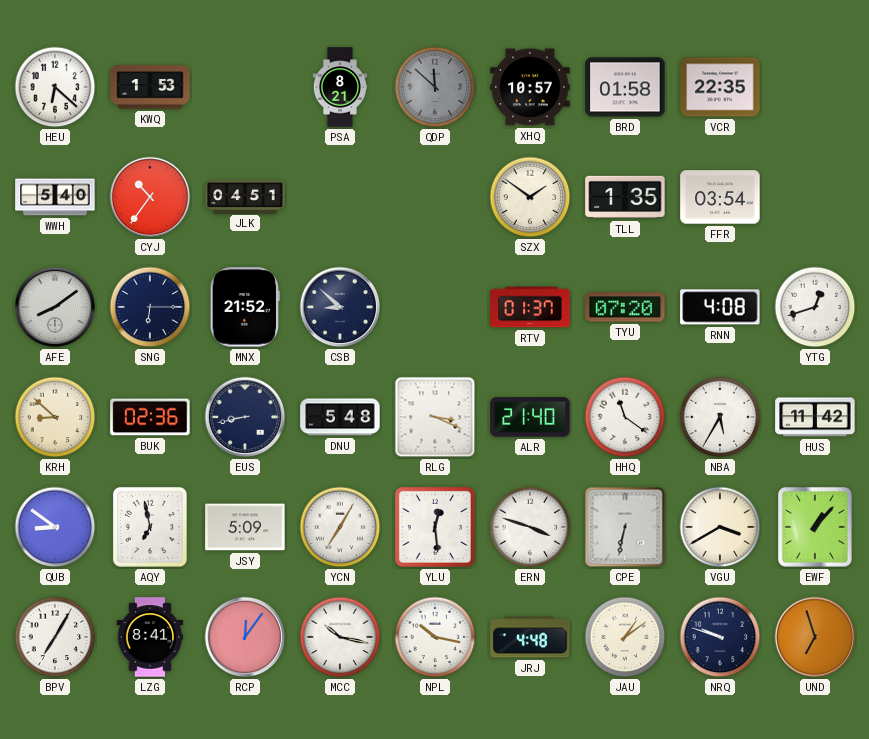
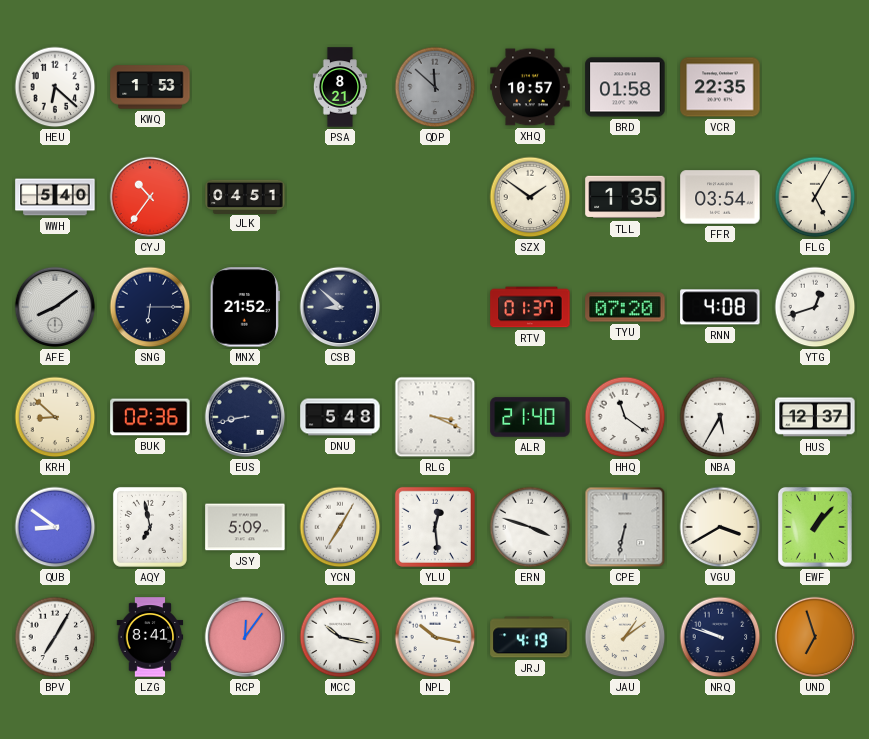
FLG: none -> 5:05 (815, 197)
HUS: 11:42 -> 12:37 (815, 417)
JRJ: 4:48 -> 4:19 (530, 637)
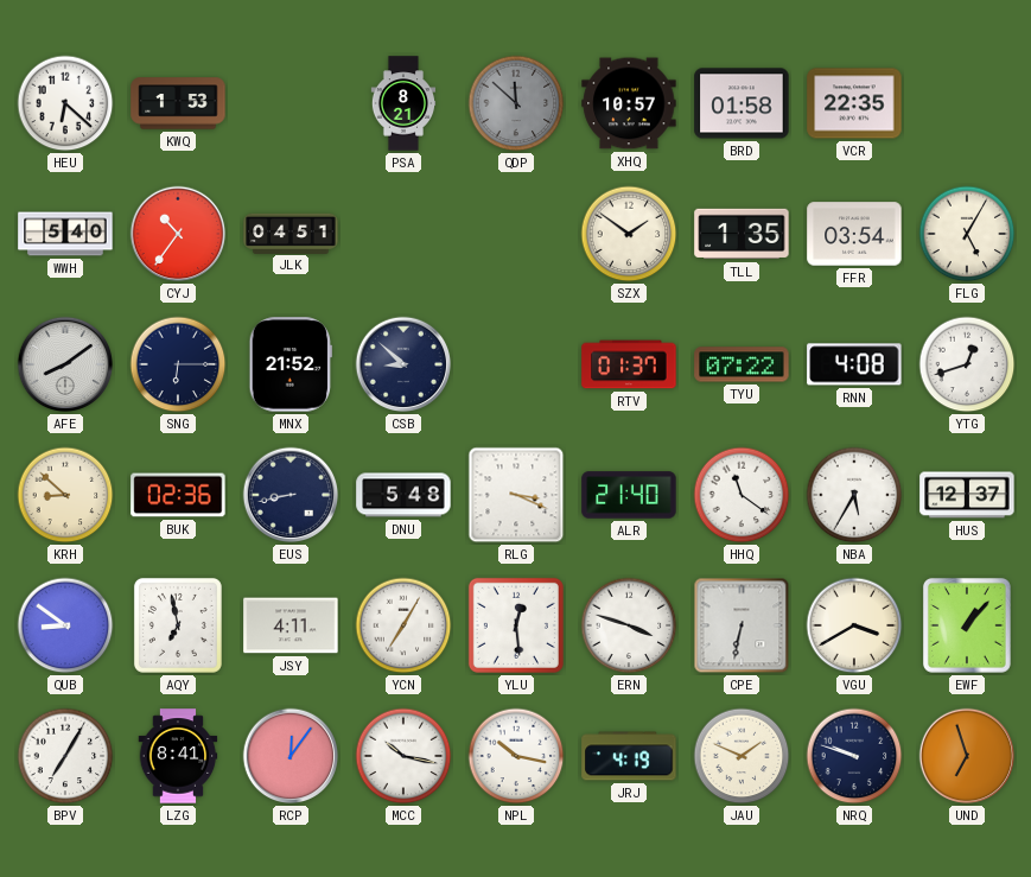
TYU: 07:20 -> 07:22 (742, 364)
JSY: 5:09 -> 4:11 (291, 625)
JAU: 1:09 -> 1:49 (742, 756)
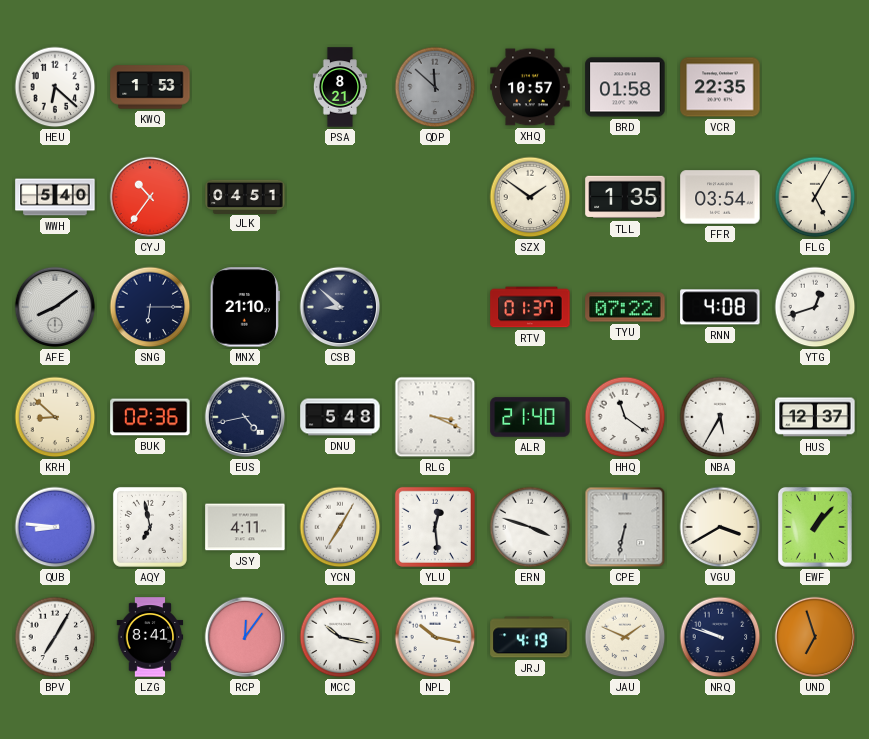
MNX: 21:52 -> 21:10 (245, 307)
EUS: 8:43 -> 4:43 (245, 417)
QUB: 8:51 -> 8:46 (55, 527)
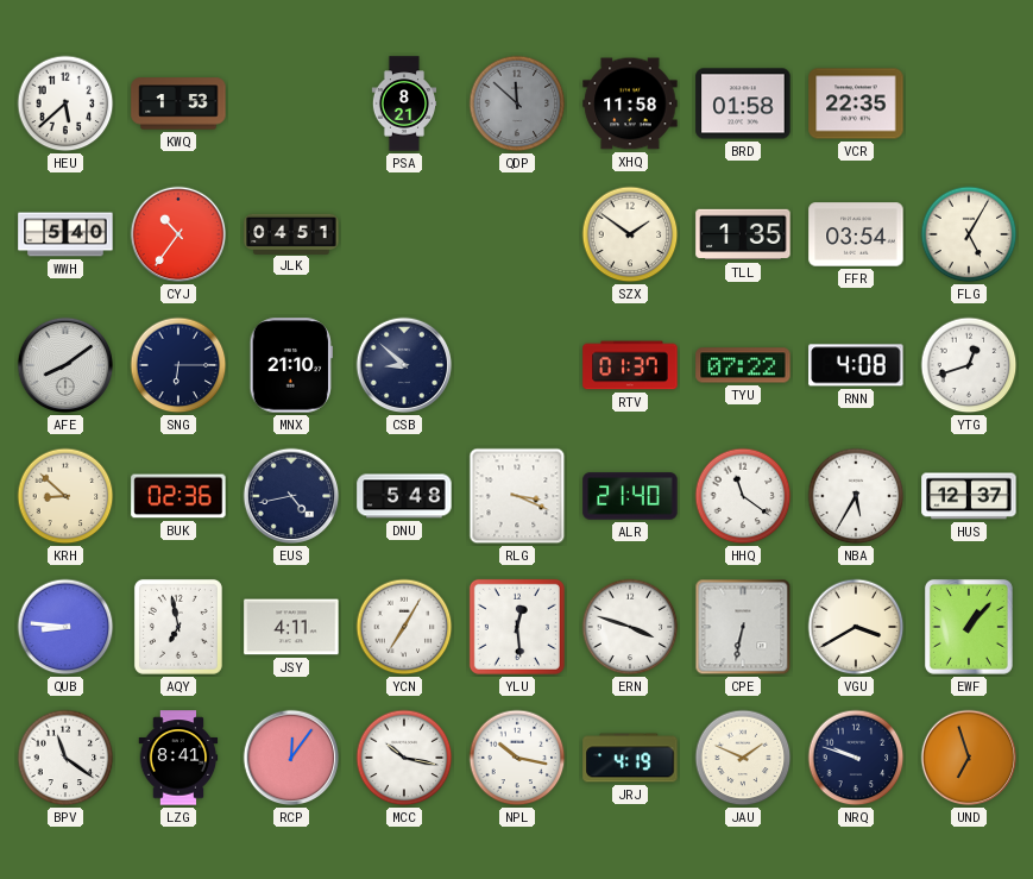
HEU: 6:22 -> 5:38 (65, 103)
XHQ: 10:57 -> 11:58 (630, 103)
BPV: 7:05 -> 11:21 (65, 758)
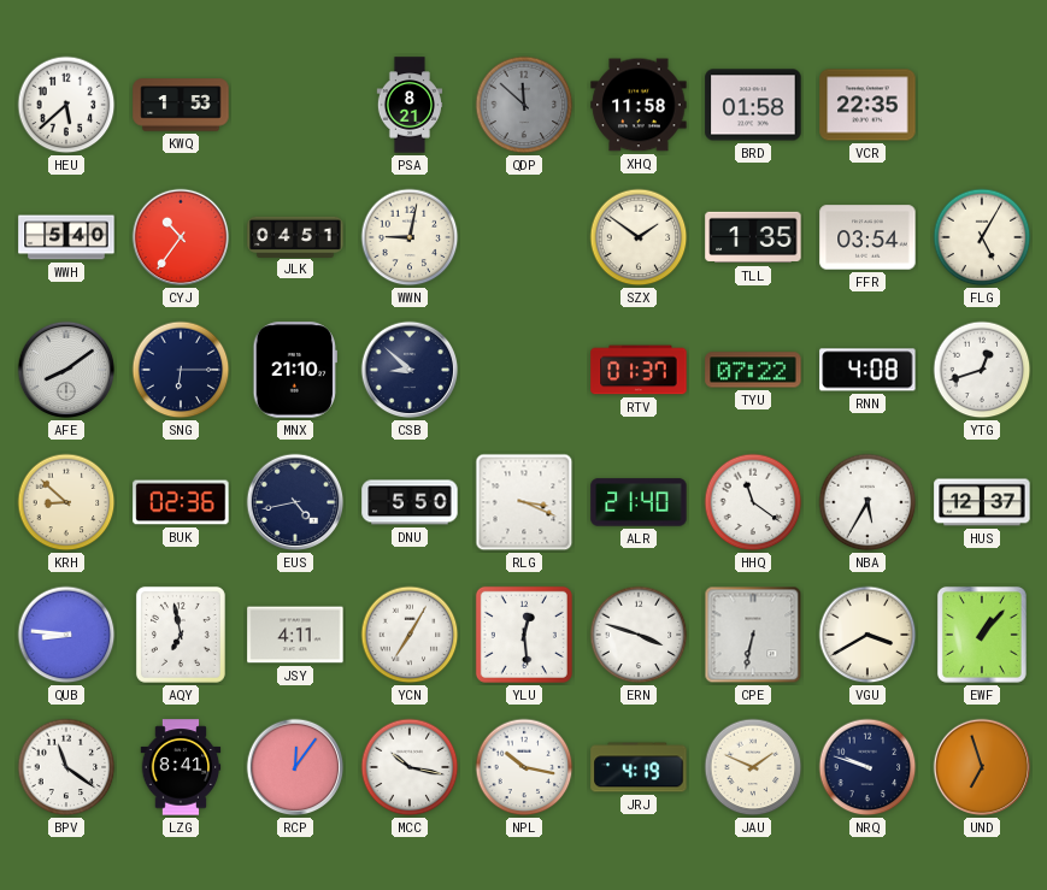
WWN: none -> 9:02 (410, 237)
DNU: 5:48 -> 5:50 (410, 502)
